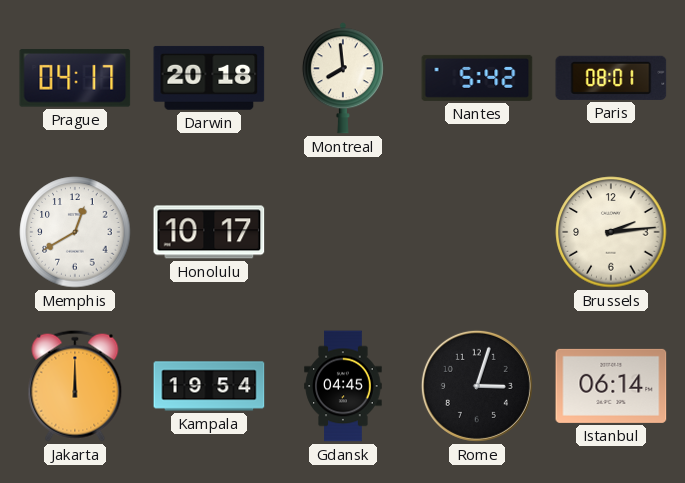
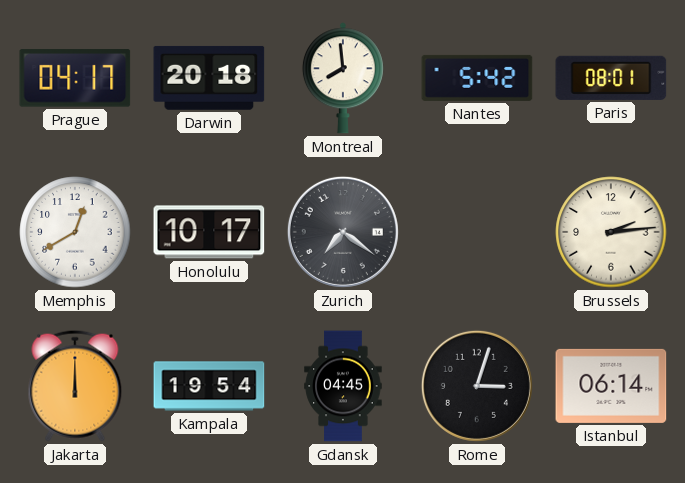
Zurich: none -> 7:21 (343, 232)
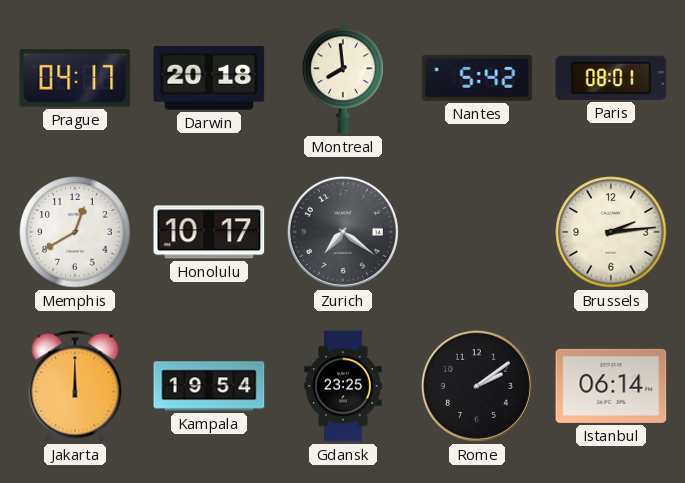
Gdansk: 04:45 -> 23:25 (343, 386)
Rome: 3:03 -> 2:09 (477, 386)
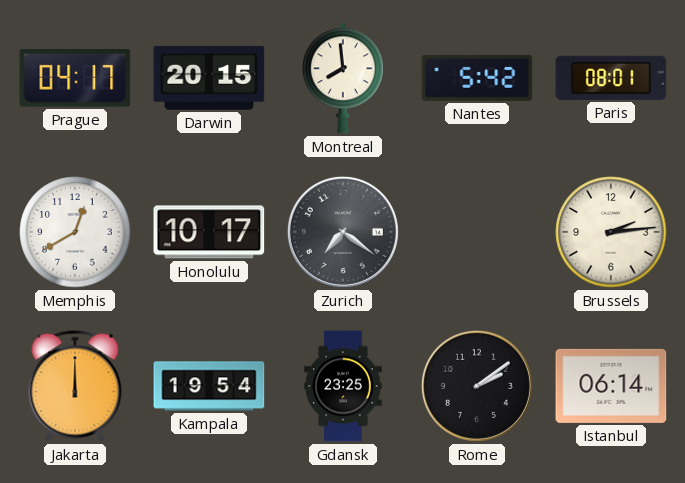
Darwin: 20:18 -> 20:15 (209, 78)
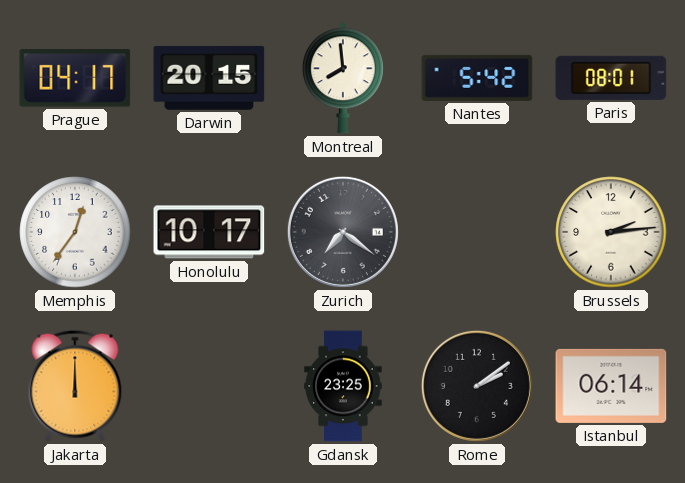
Memphis: 12:40 -> 12:36 (75, 232)
Kampala: 19:54 -> none (209, 386)
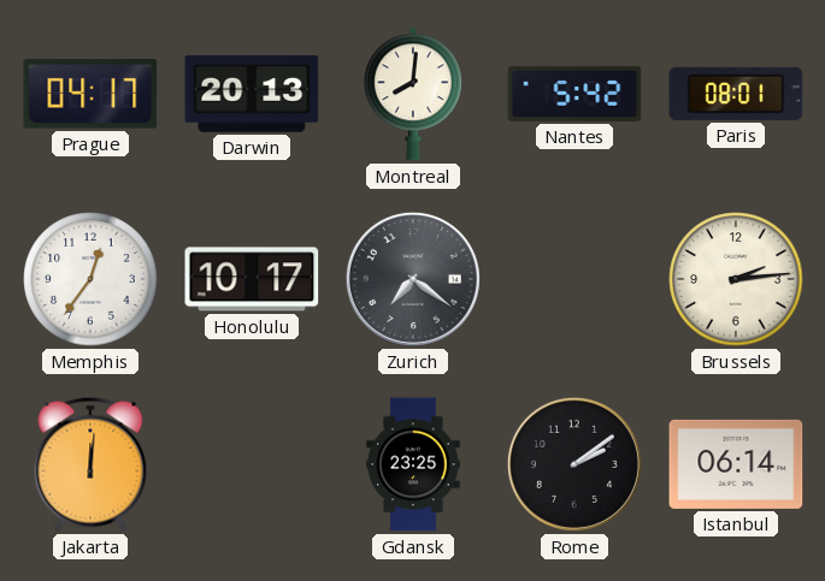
Darwin: 20:15 -> 20:13 (252, 94)
Montreal: 7:59 -> 8:01 (413, 94)
Jakarta: 12:00 -> 12:01 (90, 464)
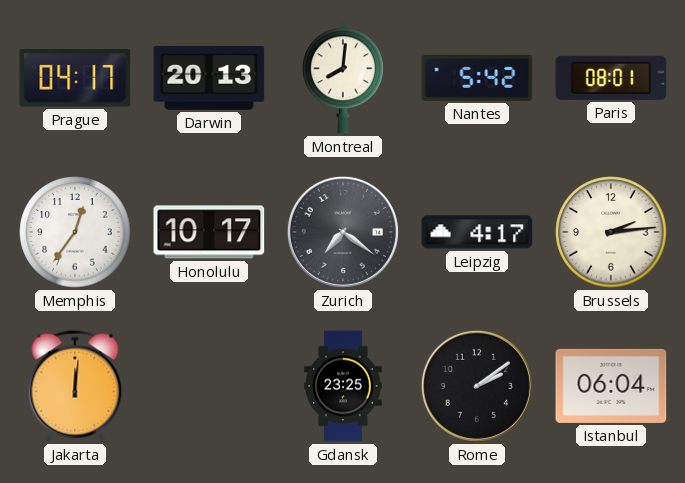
Leipzig: none -> 4:17 (477, 232)
Istanbul: 06:14 -> 06:04 (611, 386)
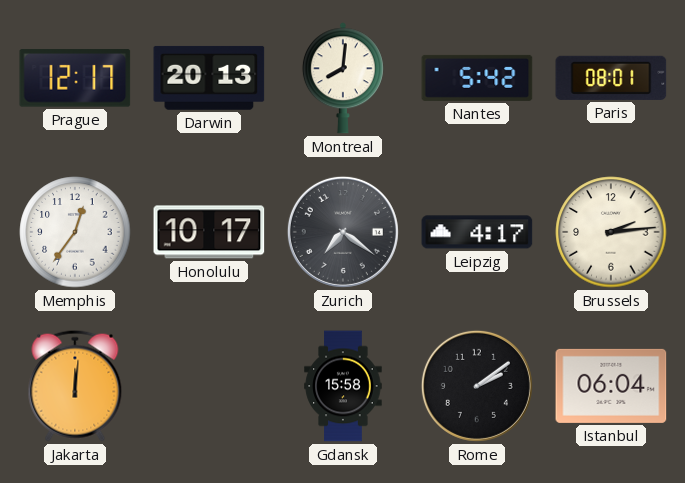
Prague: 04:17 -> 12:17 (75, 78)
Gdansk: 23:25 -> 15:58 (343, 386)
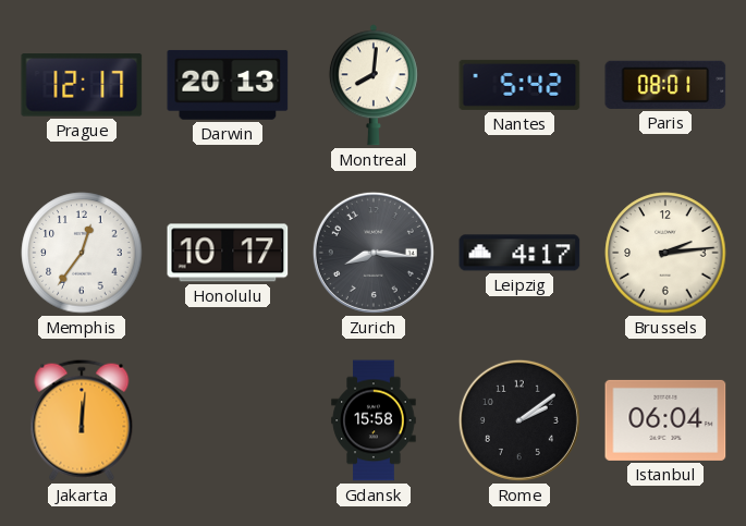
Zurich: 7:21 -> 8:16 (374, 253)
